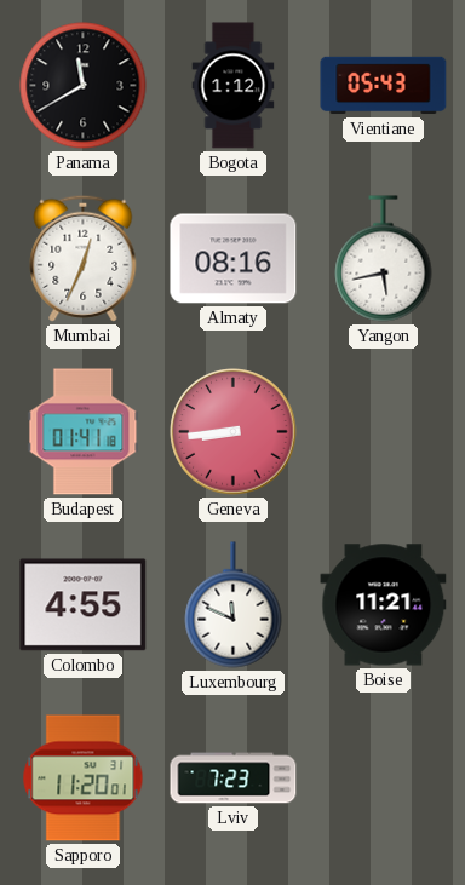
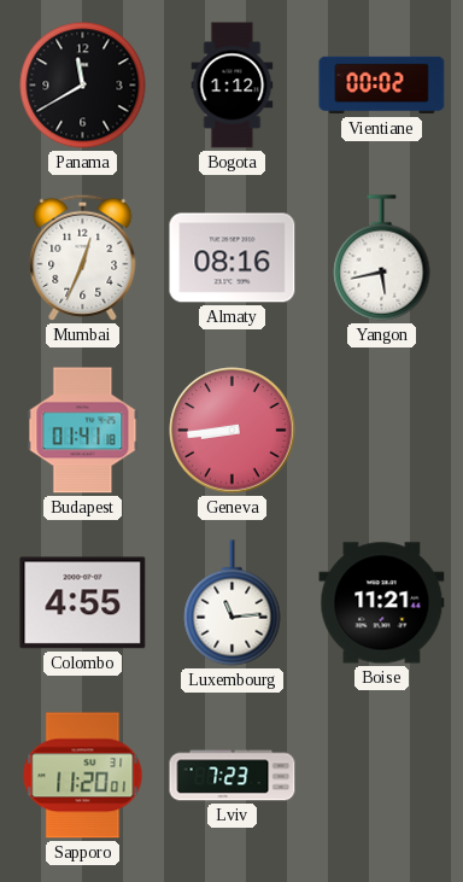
Vientiane: 05:43 -> 00:02 (382, 86)
Luxembourg: 11:49 -> 11:14 (233, 603)
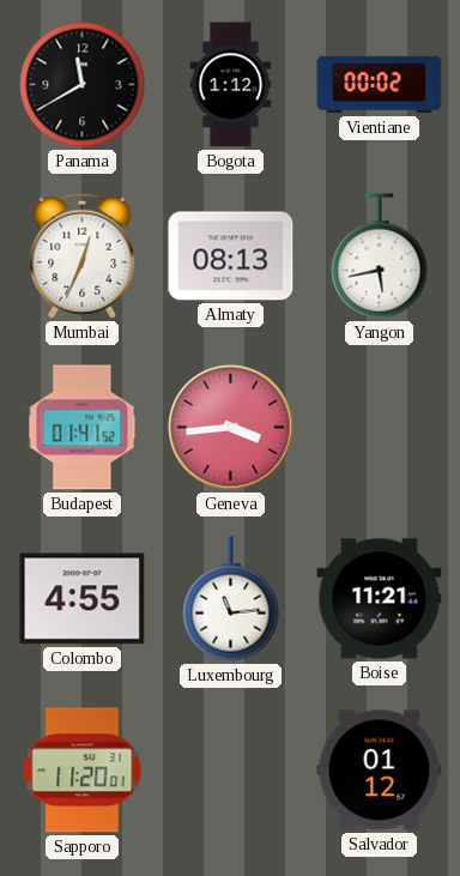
Almaty: 08:16 -> 08:13 (231, 256)
Budapest: 01:41:18 -> 01:41:52 (83, 428)
Geneva: 8:44 -> 3:44 (231, 428)
Lviv: 7:23 -> none (233, 776)
Salvador: none -> 01:12 (380, 771)
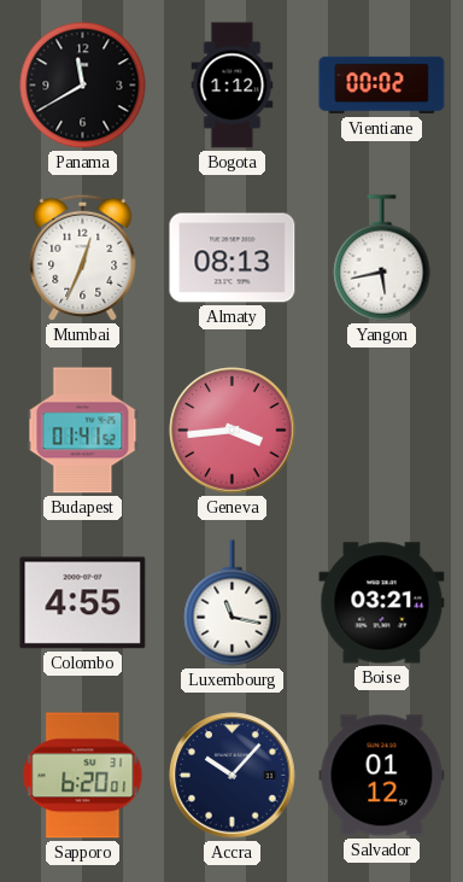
Luxembourg: 11:14 -> 11:17 (233, 603)
Boise: 11:21 -> 03:21 (382, 603)
Sapporo: 11:20 -> 6:20 (83, 776)
Accra: none -> 10:07 (233, 776)
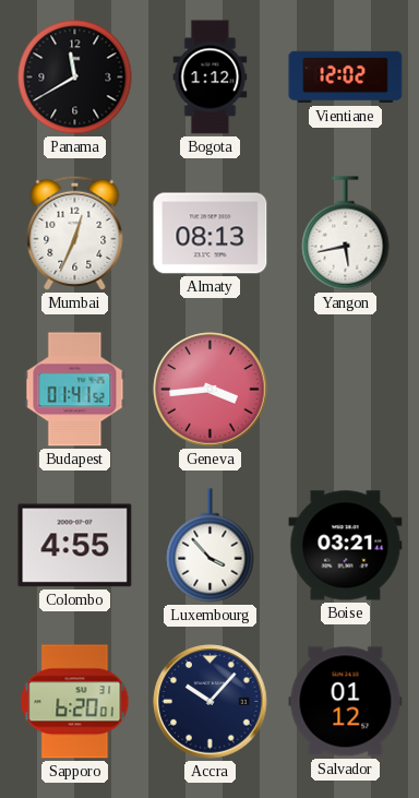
Vientiane: 00:02 -> 12:02 (346, 78)
Luxembourg: 11:17 -> 3:53 (211, 546)
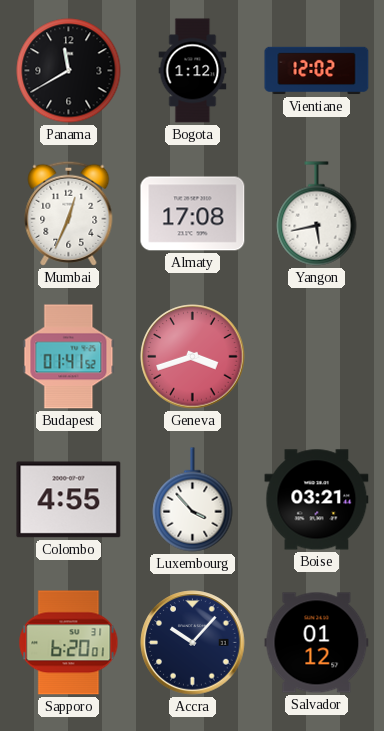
Almaty: 08:13 -> 17:08 (193, 214)
Geneva: 3:44 -> 3:42 (193, 357)
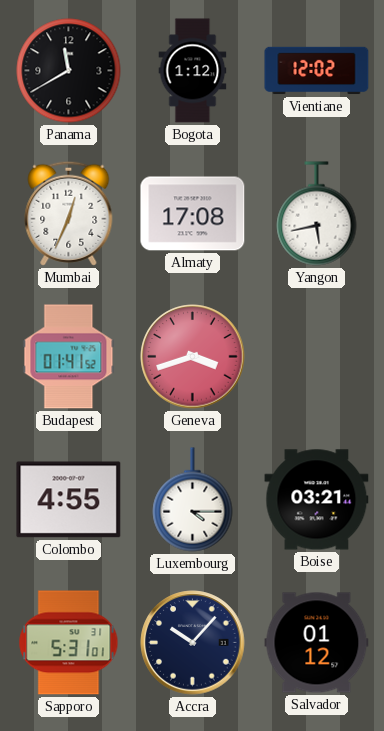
Luxembourg: 3:53 -> 4:15 (193, 500)
Sapporo: 6:20 -> 5:31 (69, 643)
